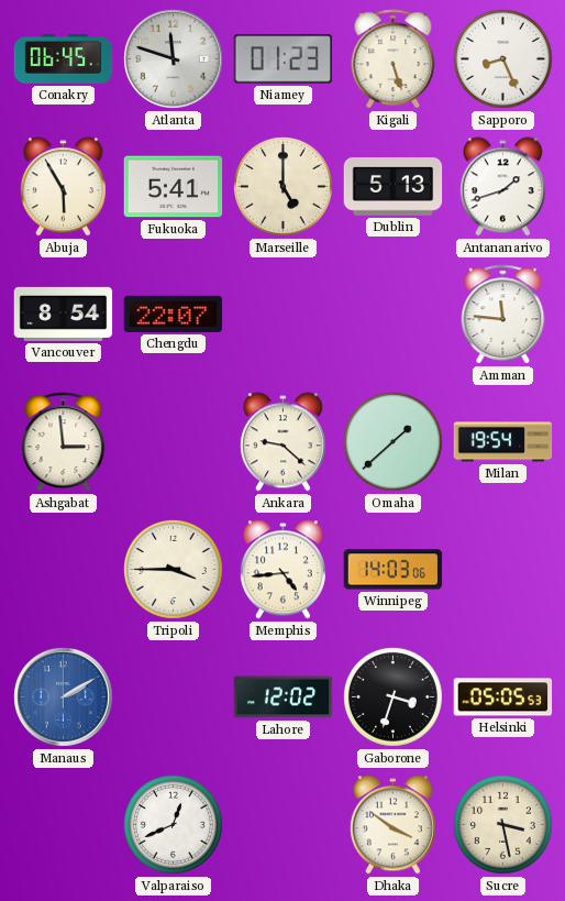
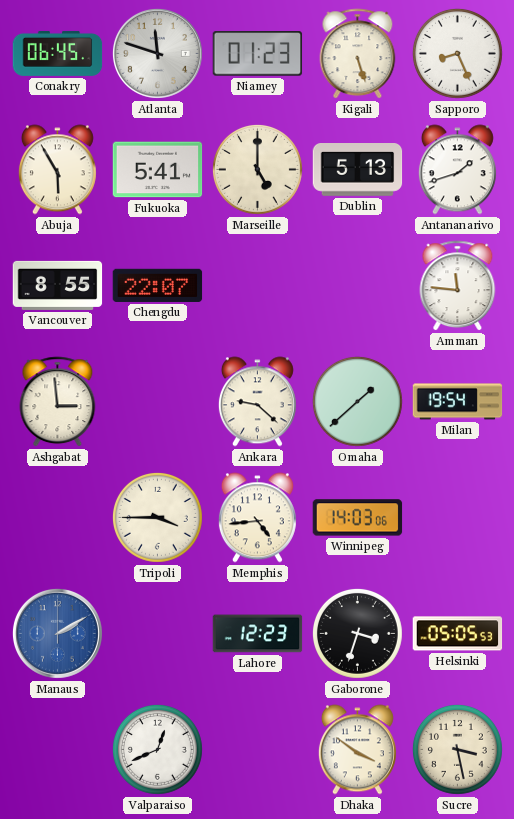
Vancouver: 8:54 -> 8:55 (58, 285)
Lahore: 12:02 -> 12:23 (258, 634)
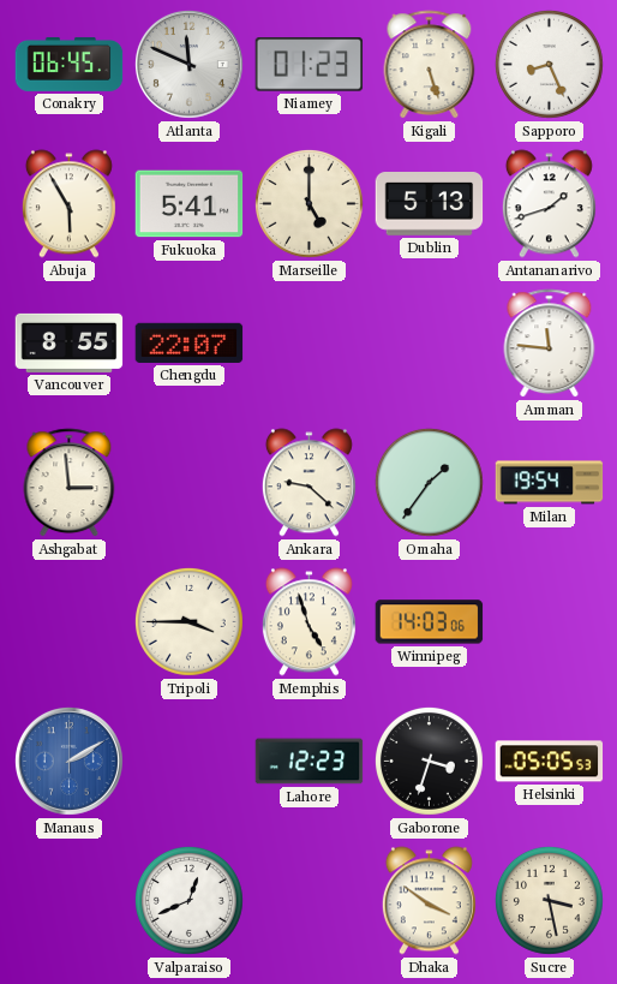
Atlanta: 11:48 -> 11:49 (188, 64)
Omaha: 1:38 -> 1:36 (429, 482)
Memphis: 4:44 -> 4:57 (308, 622)
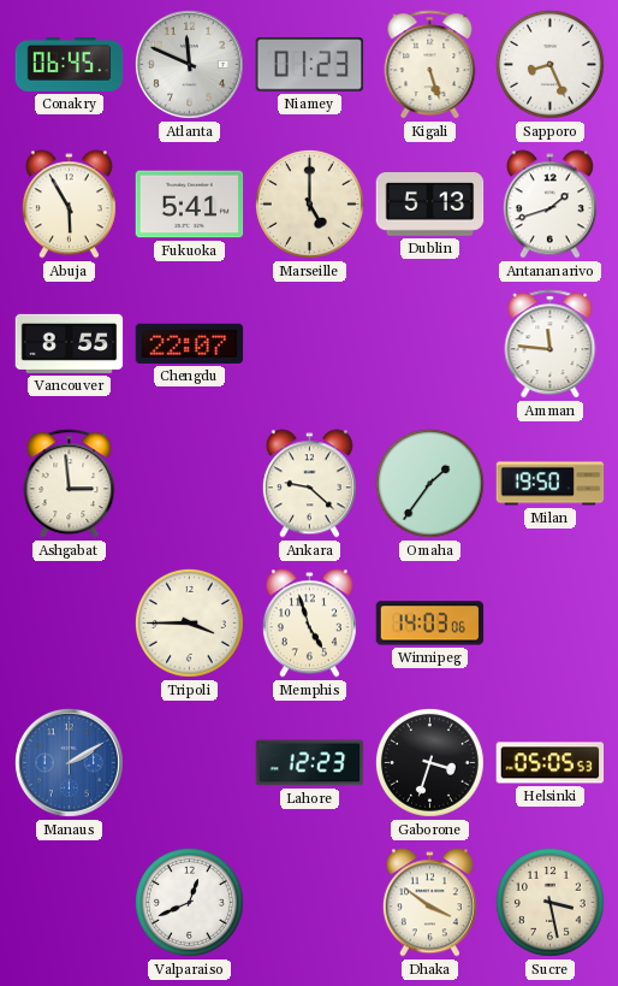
Milan: 19:54 -> 19:50 (551, 484)
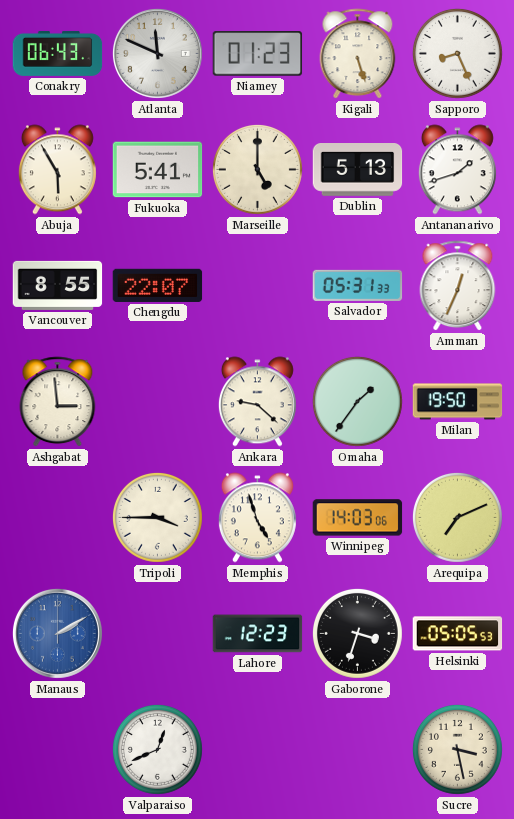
Conakry: 06:45 -> 06:43 (58, 53)
Salvador: none -> 05:31 (358, 285)
Amman: 11:46 -> 12:34 (458, 286)
Arequipa: none -> 7:11 (457, 517)
Dhaka: 3:51 -> none (429, 903)
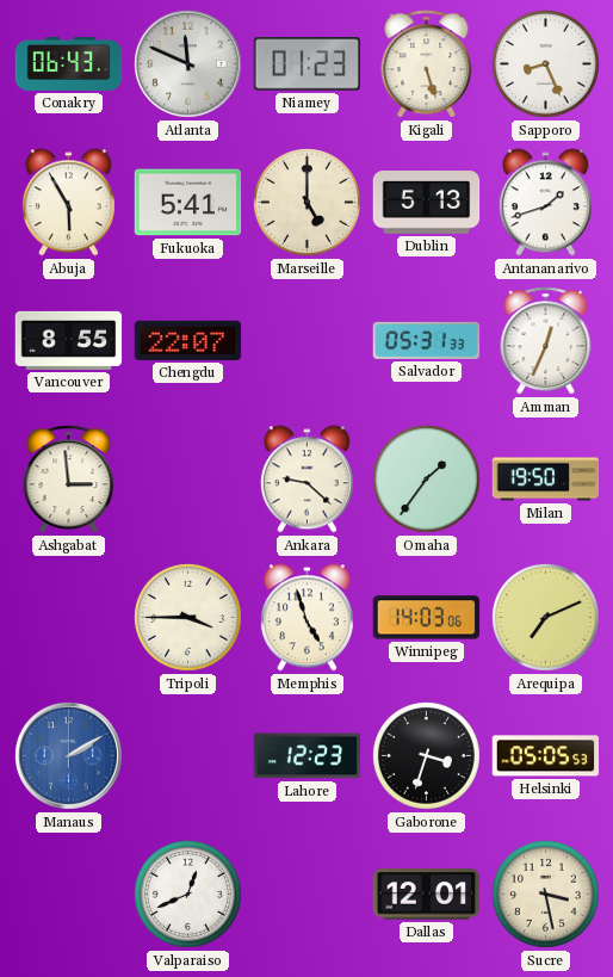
Dallas: none -> 12:01 (427, 895)
